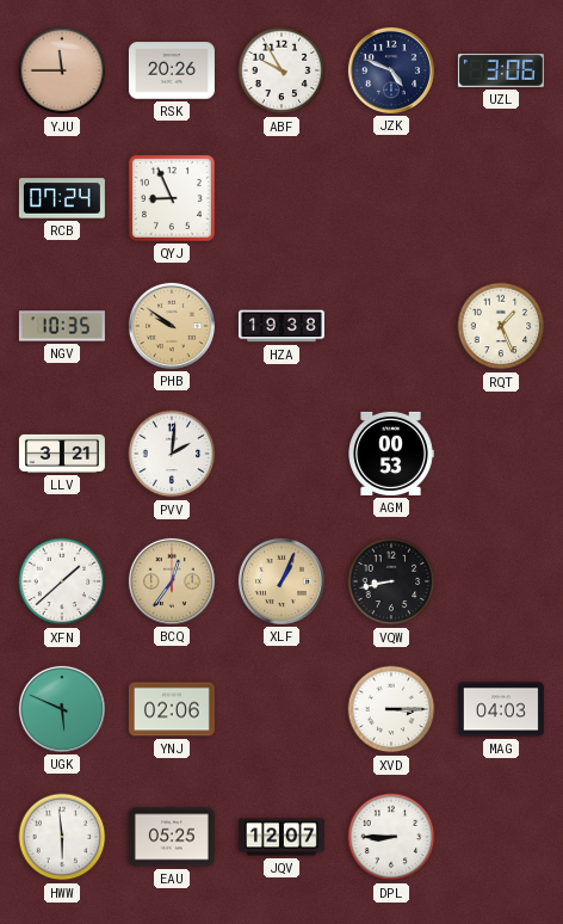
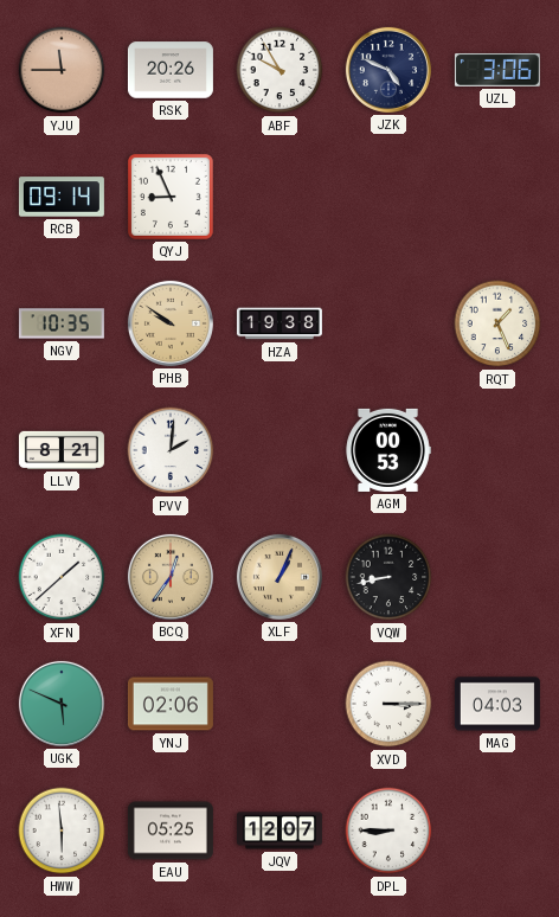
RCB: 07:24 -> 09:14 (62, 197)
LLV: 3:21 -> 8:21 (62, 450)
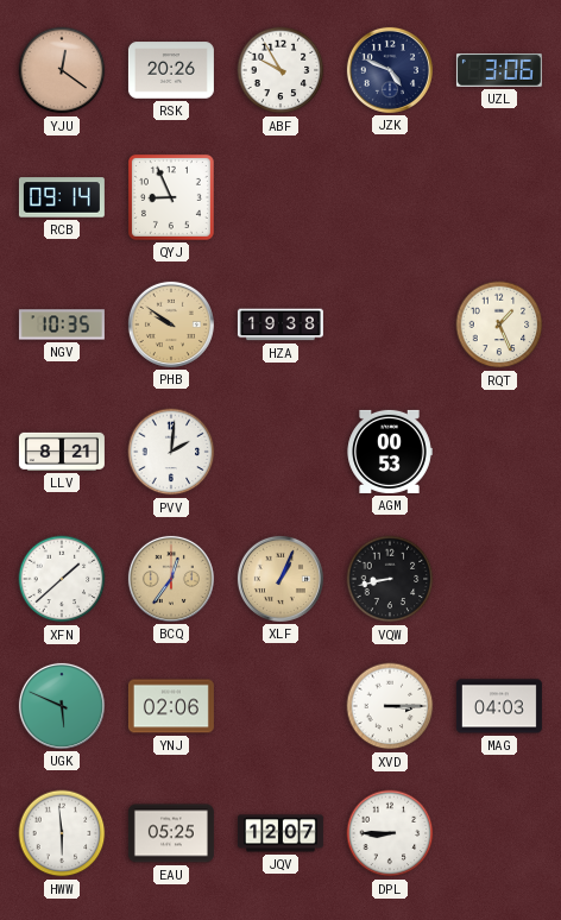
YJU: 11:45 -> 12:21 (62, 70)
